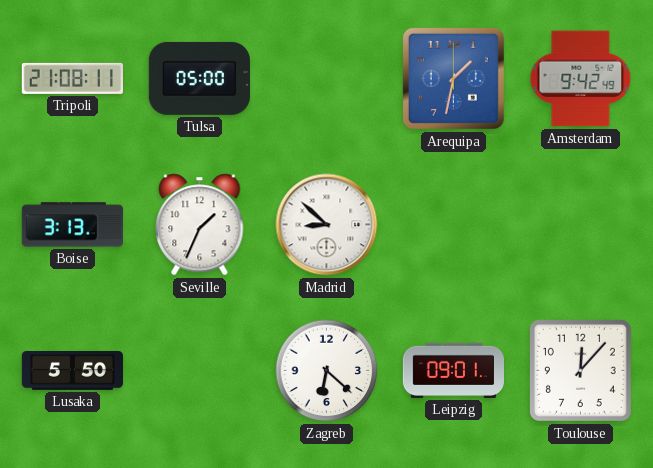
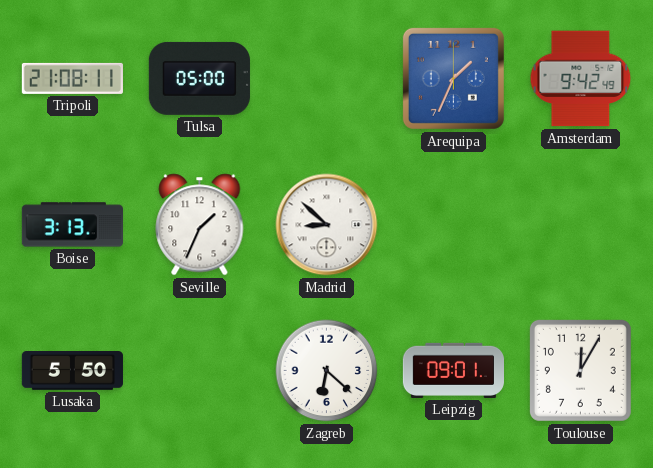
Arequipa: 1:32 -> 1:34 (453, 78)
Toulouse: 12:07 -> 12:05 (580, 370)
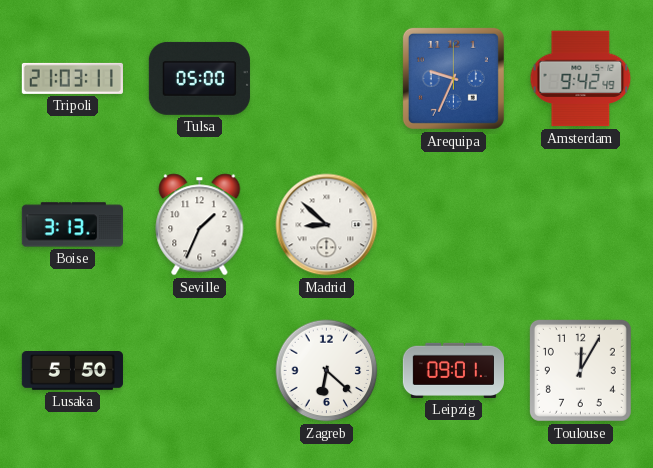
Tripoli: 21:08 -> 21:03 (72, 78)
Arequipa: 1:34 -> 9:34 (453, 78)
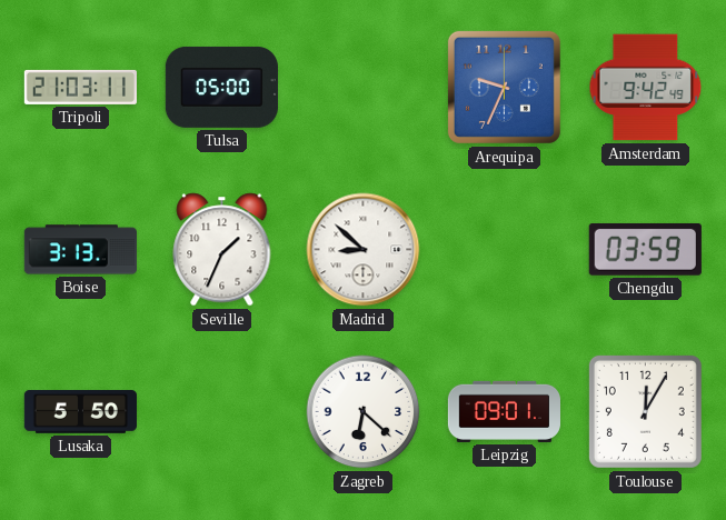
Chengdu: none -> 03:59 (645, 249)
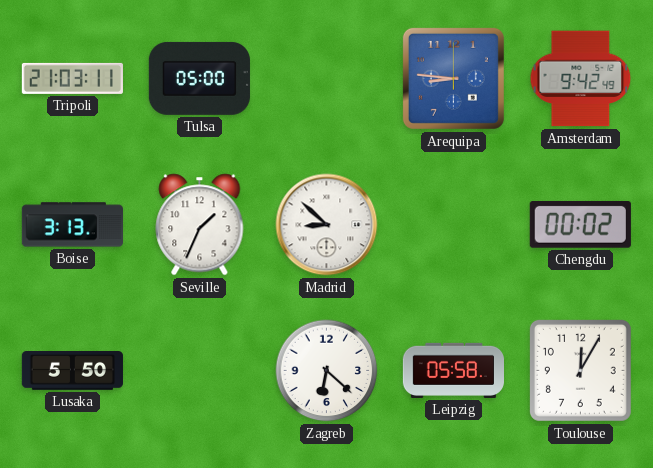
Arequipa: 9:34 -> 8:46 (453, 78)
Chengdu: 03:59 -> 00:02 (580, 224)
Leipzig: 09:01 -> 05:58 (453, 370)
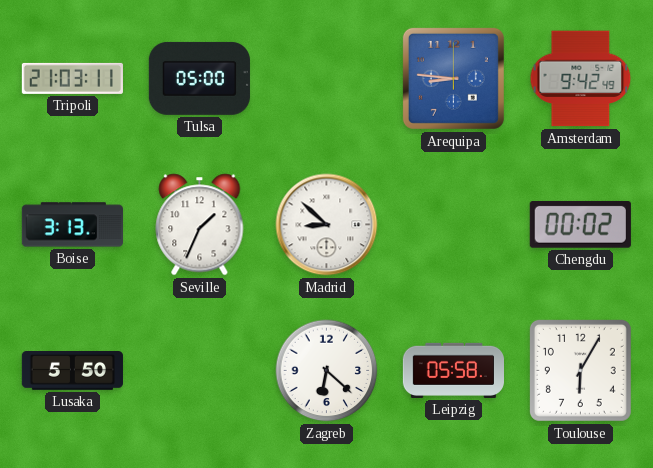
Toulouse: 12:05 -> 6:05 (580, 370)
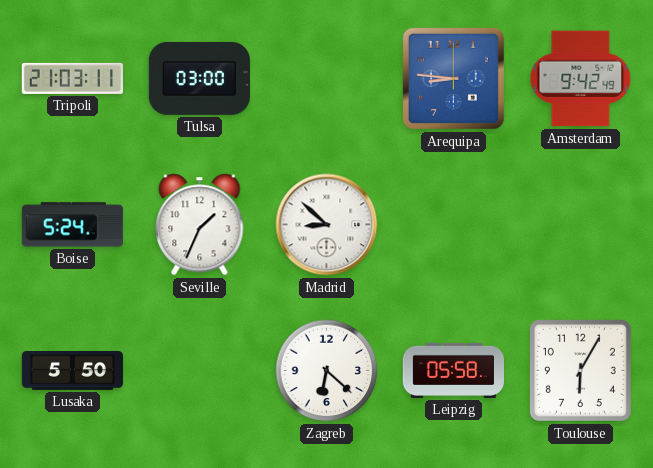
Tulsa: 05:00 -> 03:00 (199, 78)
Boise: 3:13 -> 5:24 (72, 225)
Chengdu: 00:02 -> none (580, 224)
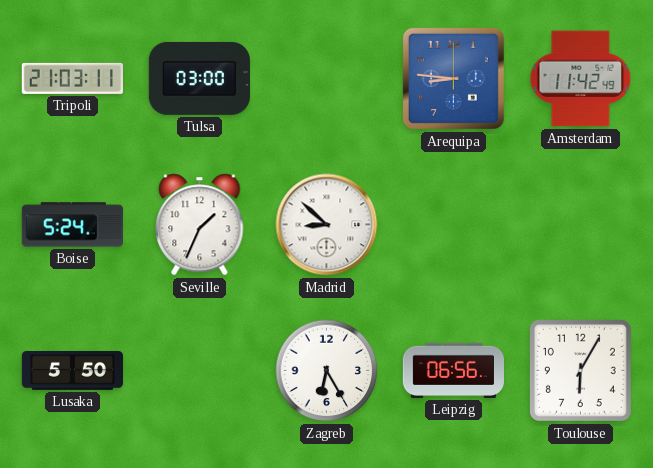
Amsterdam: 9:42 -> 11:42 (581, 79)
Zagreb: 6:22 -> 6:25 (327, 371)
Leipzig: 05:58 -> 06:56 (453, 370)
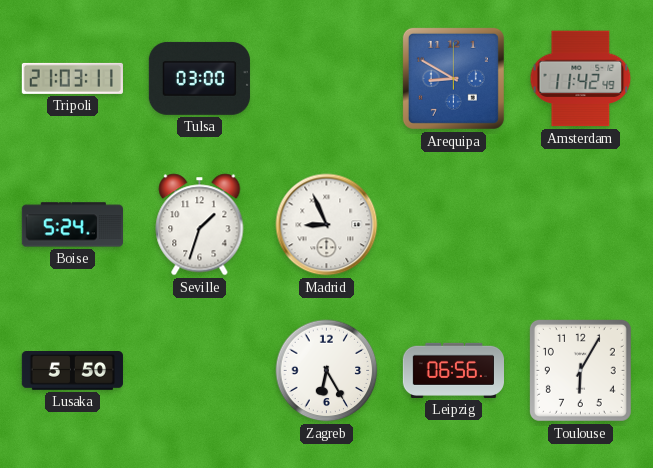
Arequipa: 8:46 -> 8:50 (453, 78)
Seville: 1:34 -> 1:33 (200, 225)
Madrid: 8:52 -> 8:56 (327, 225)
